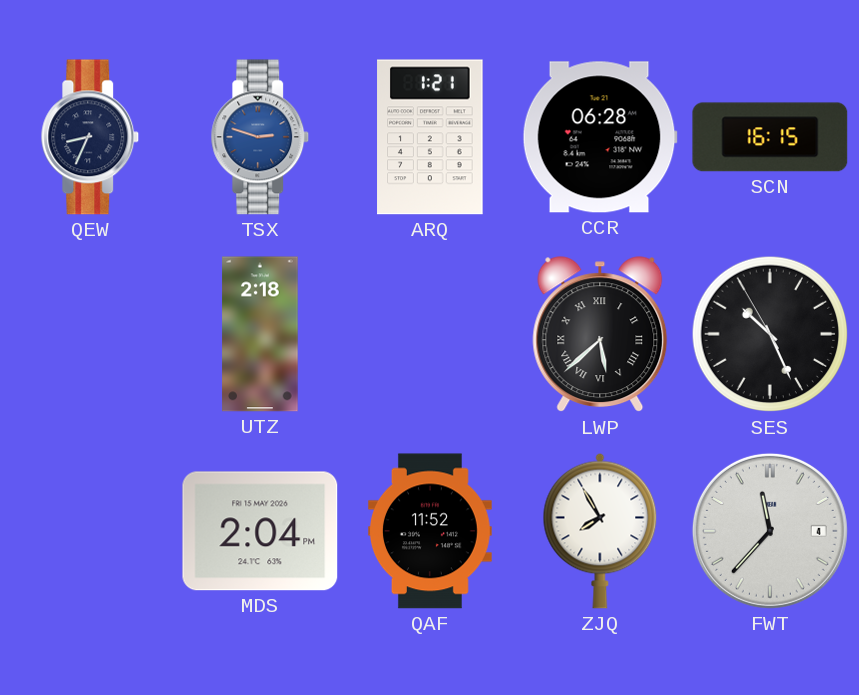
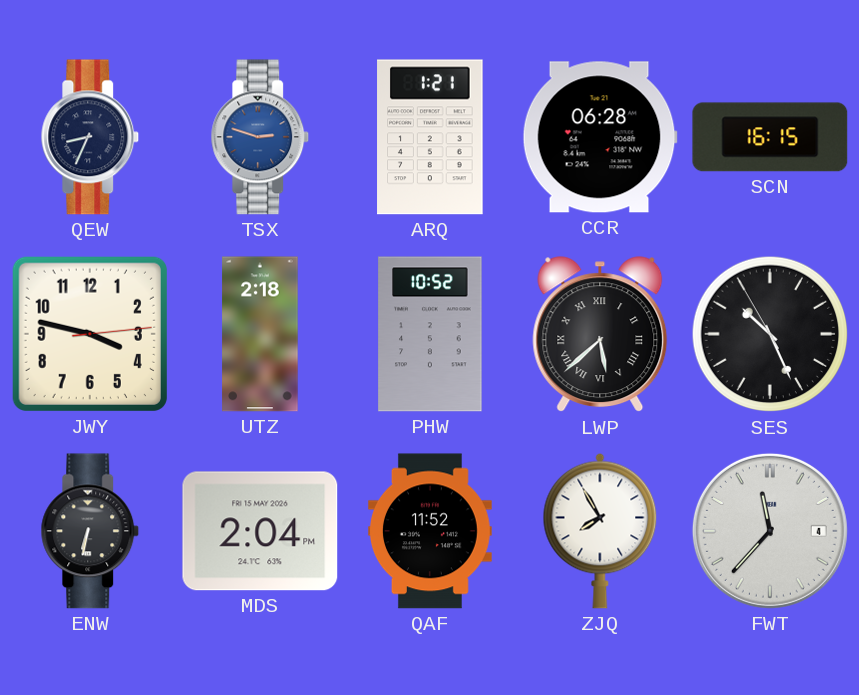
JWY: none -> 3:47 (90, 334)
PHW: none -> 10:52 (430, 334)
ENW: none -> 6:32 (90, 531)
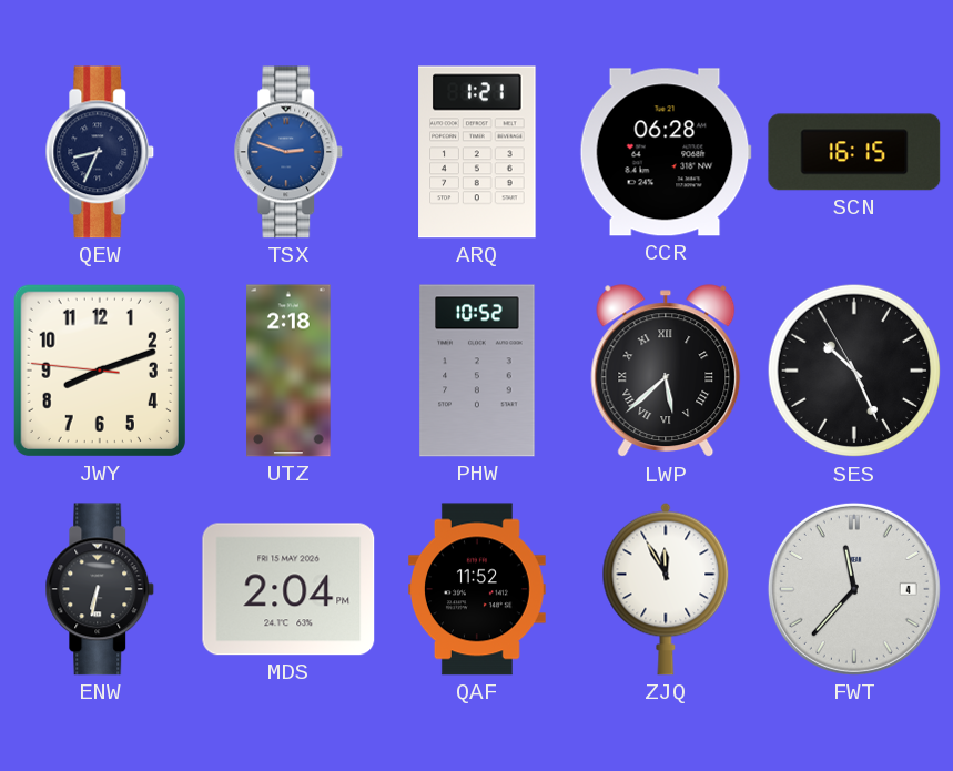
JWY: 3:47 -> 8:11 (100, 371)
ZJQ: 7:55 -> 11:55 (666, 589)
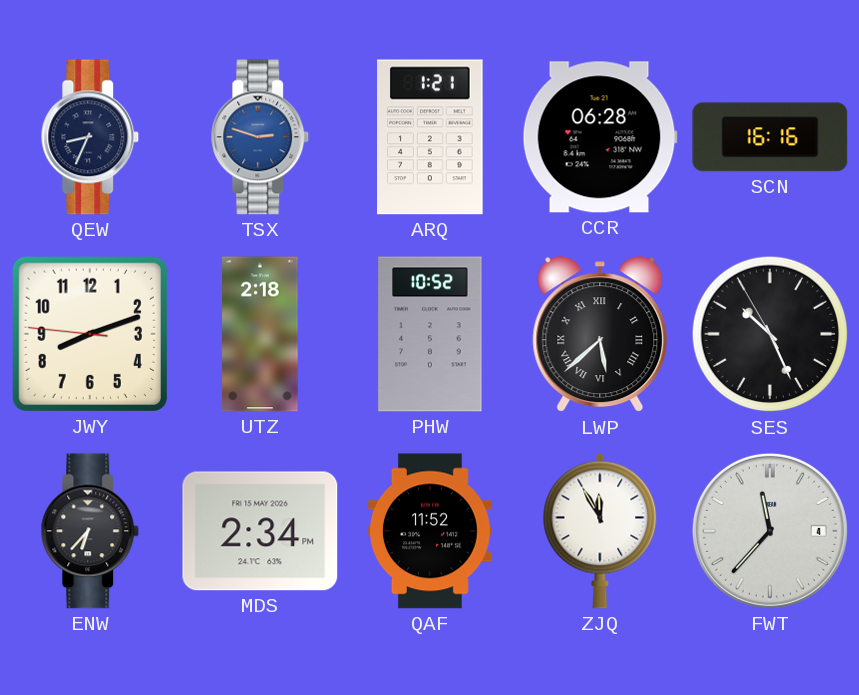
SCN: 16:15 -> 16:16 (770, 137)
ENW: 6:32 -> 6:37 (90, 531)
MDS: 2:04 -> 2:34 (260, 531)
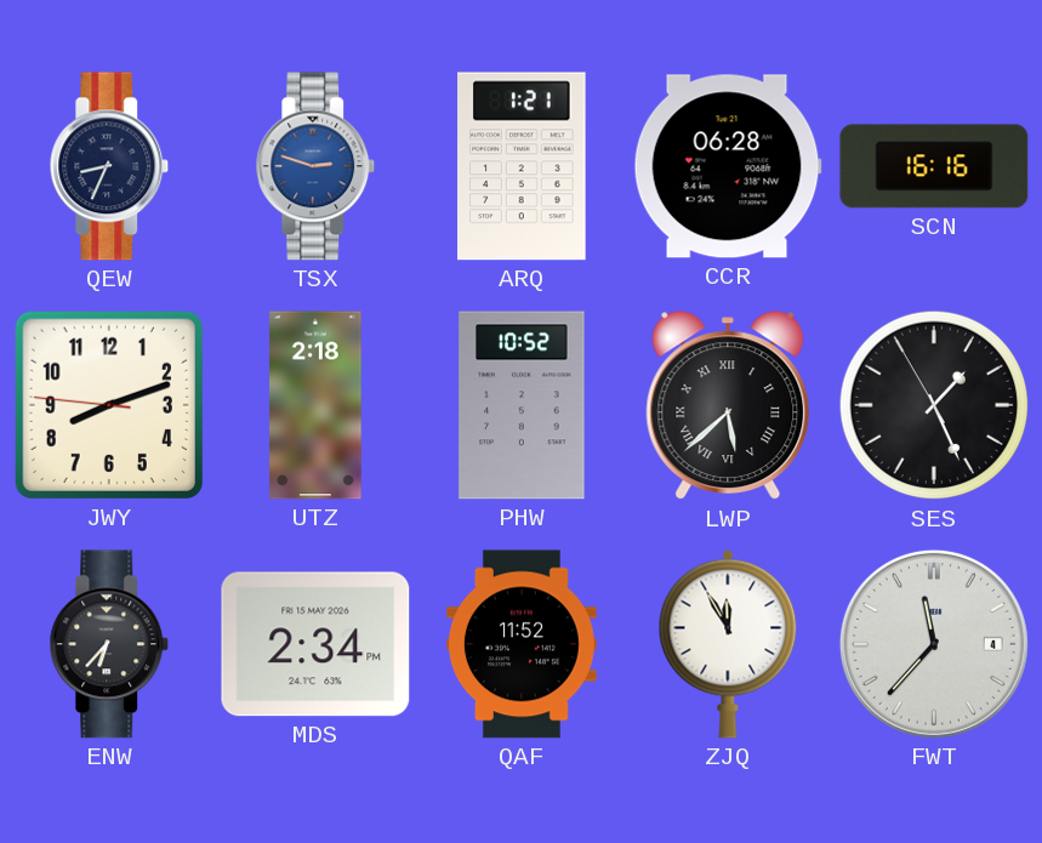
SES: 10:25 -> 1:25 (934, 405)
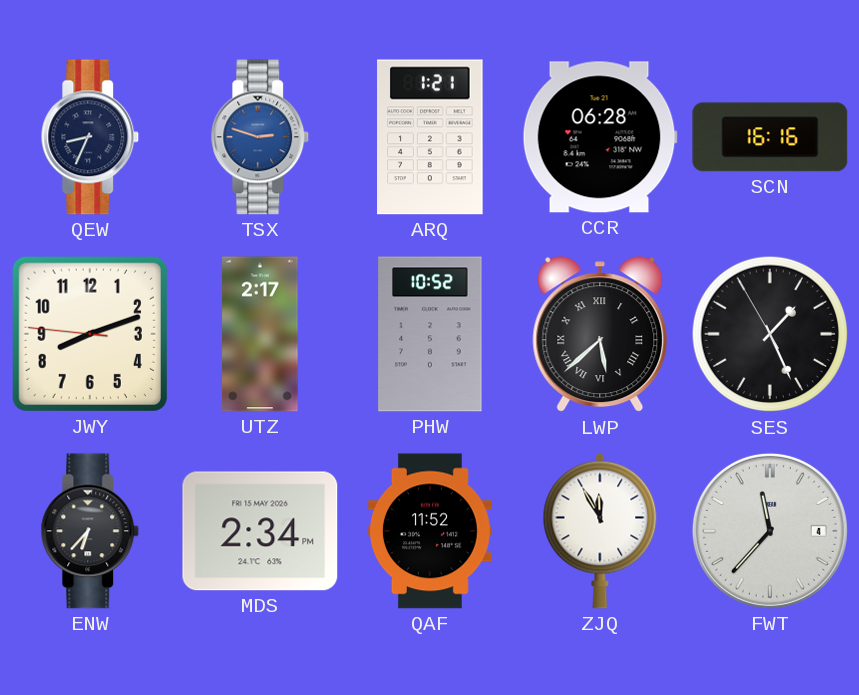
UTZ: 2:18 -> 2:17 (260, 334)
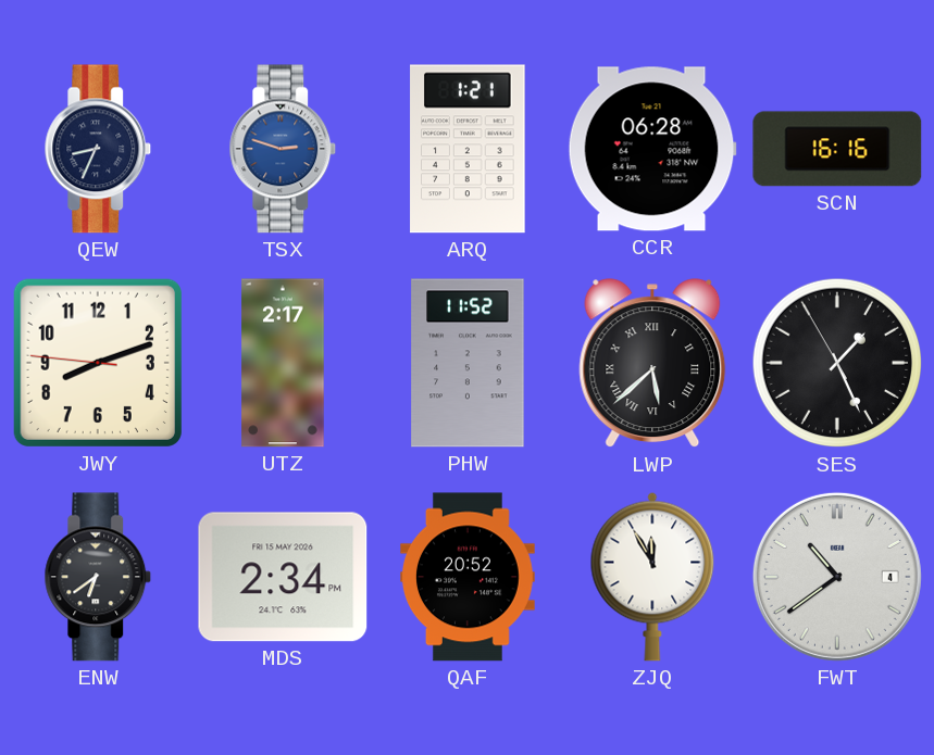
PHW: 10:52 -> 11:52 (468, 363)
ENW: 6:37 -> 6:39 (98, 577)
QAF: 11:52 -> 20:52 (469, 577)
FWT: 11:37 -> 10:39 (837, 577)
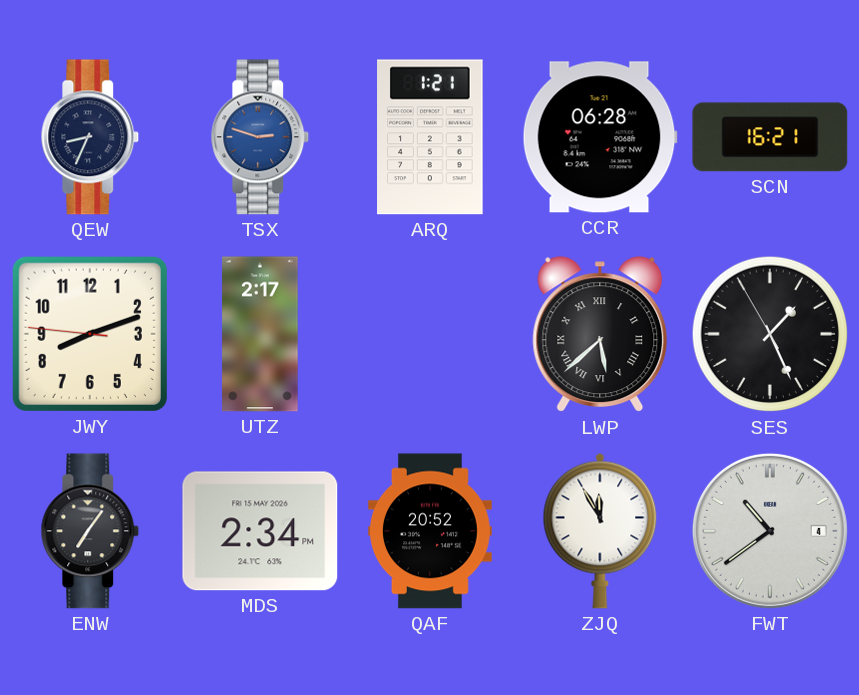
SCN: 16:16 -> 16:21 (770, 137)
PHW: 11:52 -> none (468, 363)
ENW: 6:39 -> 7:06 (90, 531)
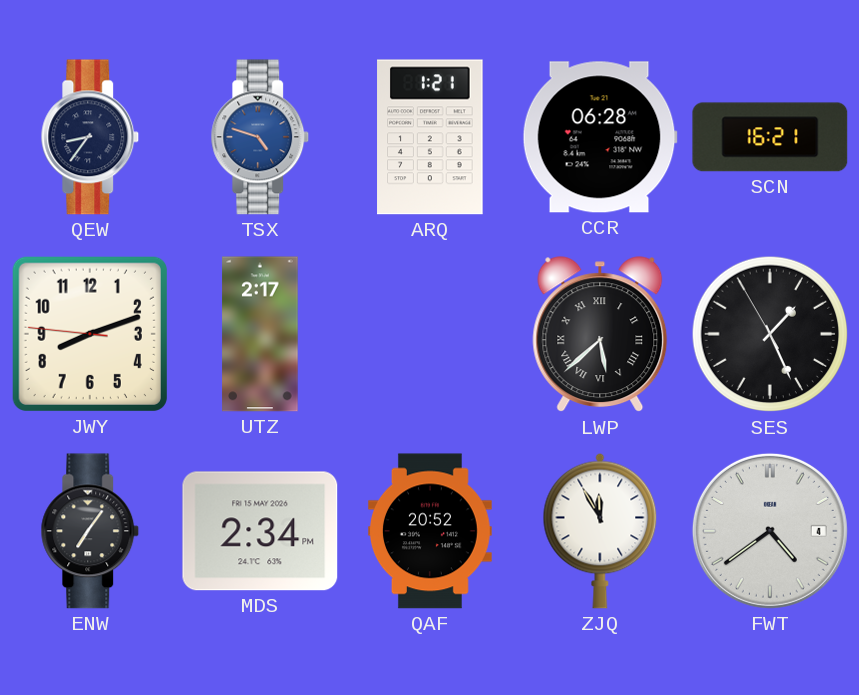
QEW: 8:34 -> 8:36 (90, 137)
TSX: 2:48 -> 4:48 (260, 137)
FWT: 10:39 -> 4:39 (770, 531)
